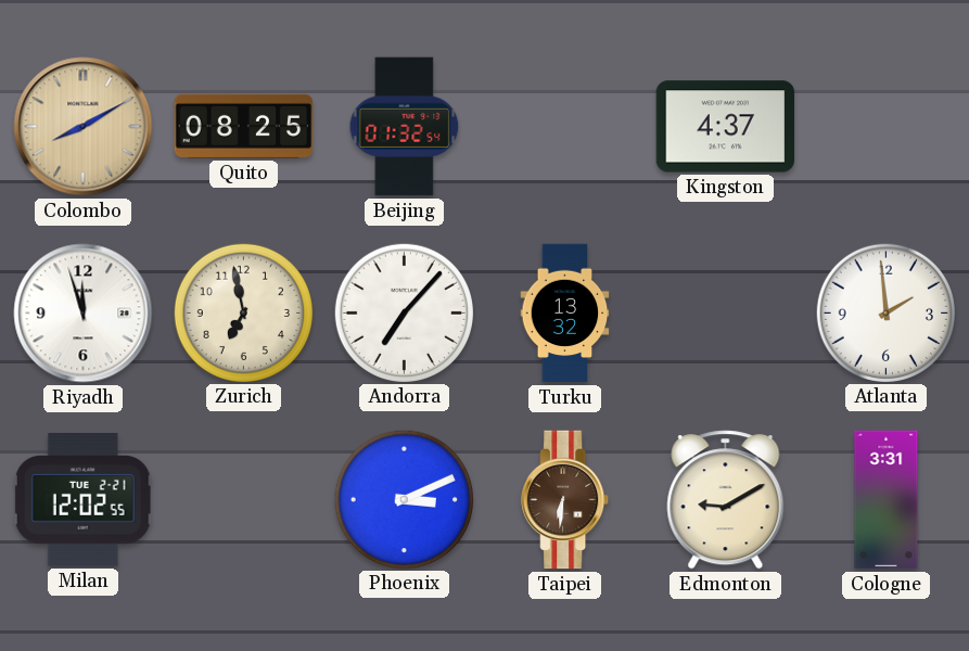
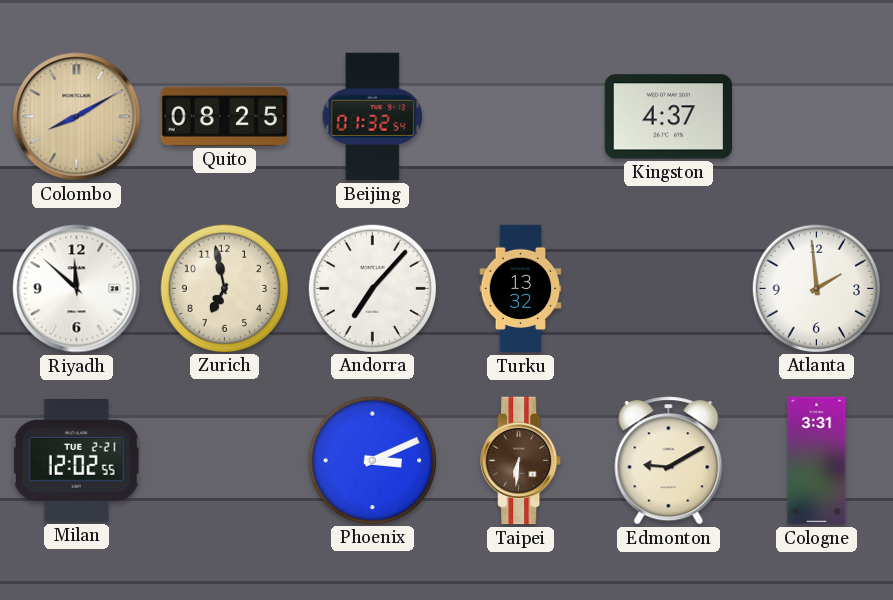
Riyadh: 11:57 -> 11:52 (77, 289)
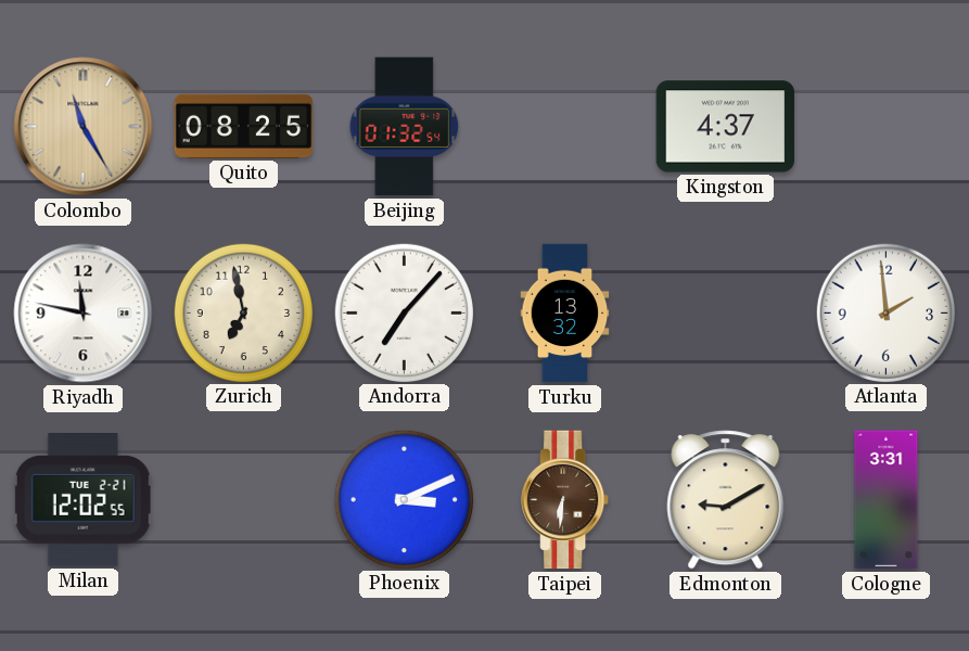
Colombo: 8:10 -> 11:25 (84, 127)
Riyadh: 11:52 -> 11:47 (84, 314)
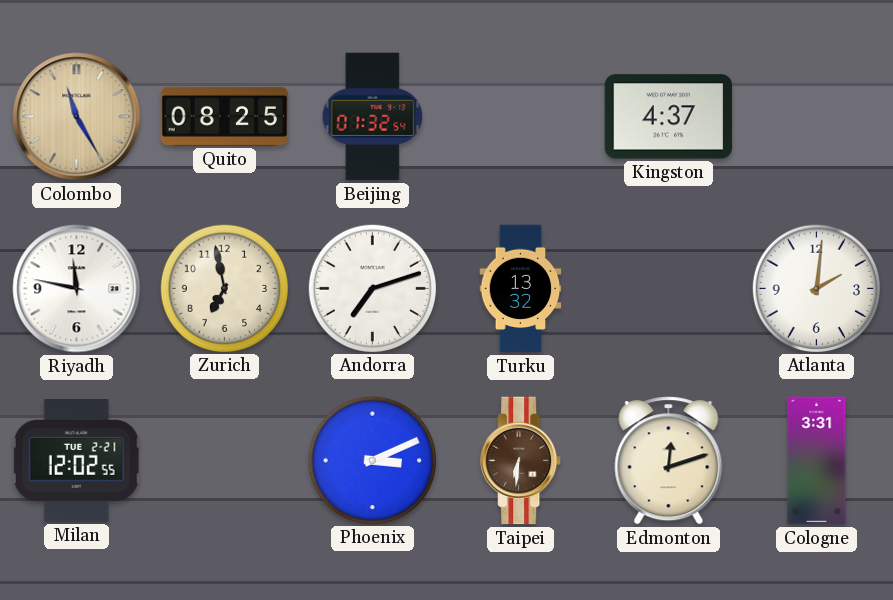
Andorra: 7:07 -> 7:12 (372, 288)
Atlanta: 1:59 -> 2:01 (816, 288)
Edmonton: 9:10 -> 12:12 (669, 461)
